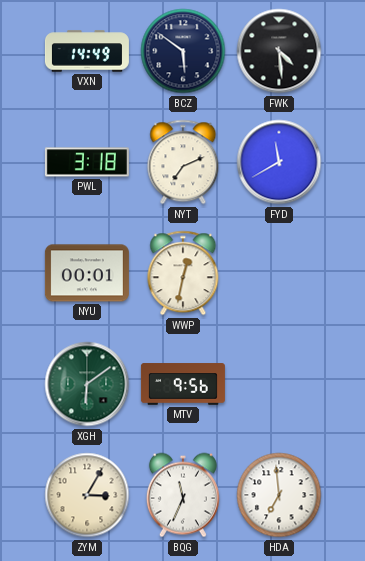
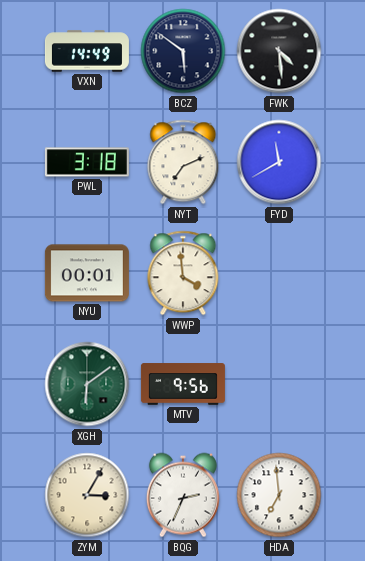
WWP: 12:32 -> 3:59 (183, 273)
BQG: 11:34 -> 2:34 (183, 495)
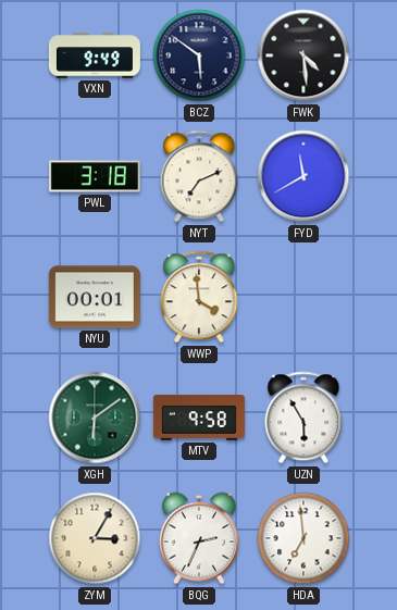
VXN: 14:49 -> 9:49 (95, 55)
MTV: 9:56 -> 9:58 (199, 418)
UZN: none -> 5:55 (303, 418)
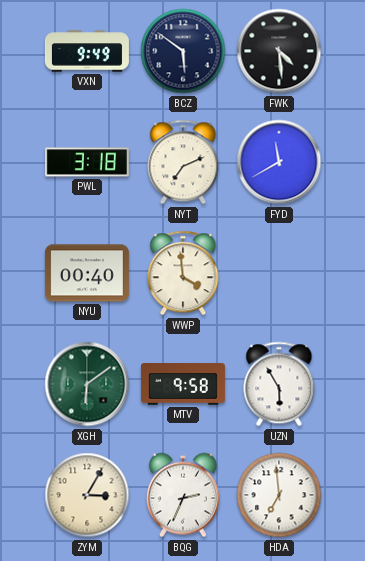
NYU: 00:01 -> 00:40 (87, 273)
